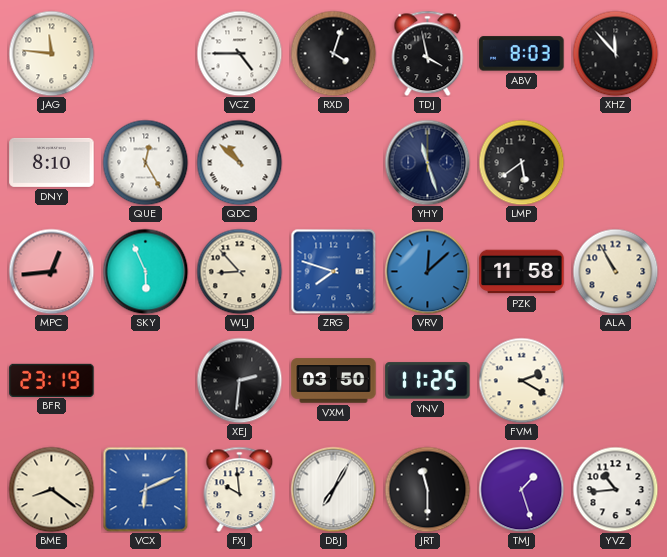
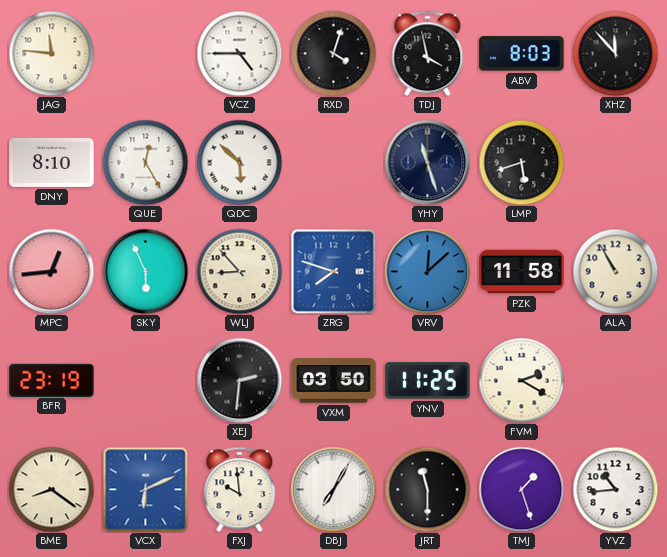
QDC: 10:52 -> 5:52 (239, 162)
LMP: 5:39 -> 5:42 (521, 162)
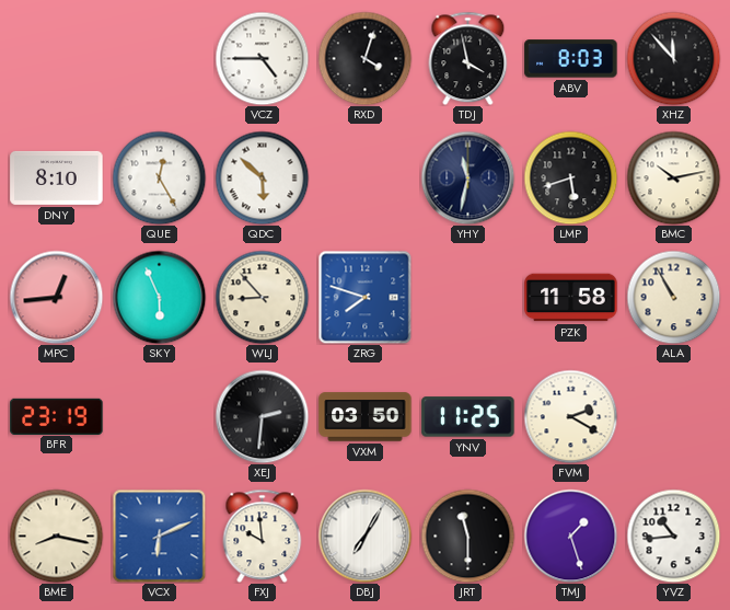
JAG: 11:46 -> none (51, 53)
YHY: 11:27 -> 11:32 (467, 177)
BMC: none -> 10:13 (673, 177)
VRV: 12:08 -> none (427, 271)
BME: 8:21 -> 8:17 (56, 536)
